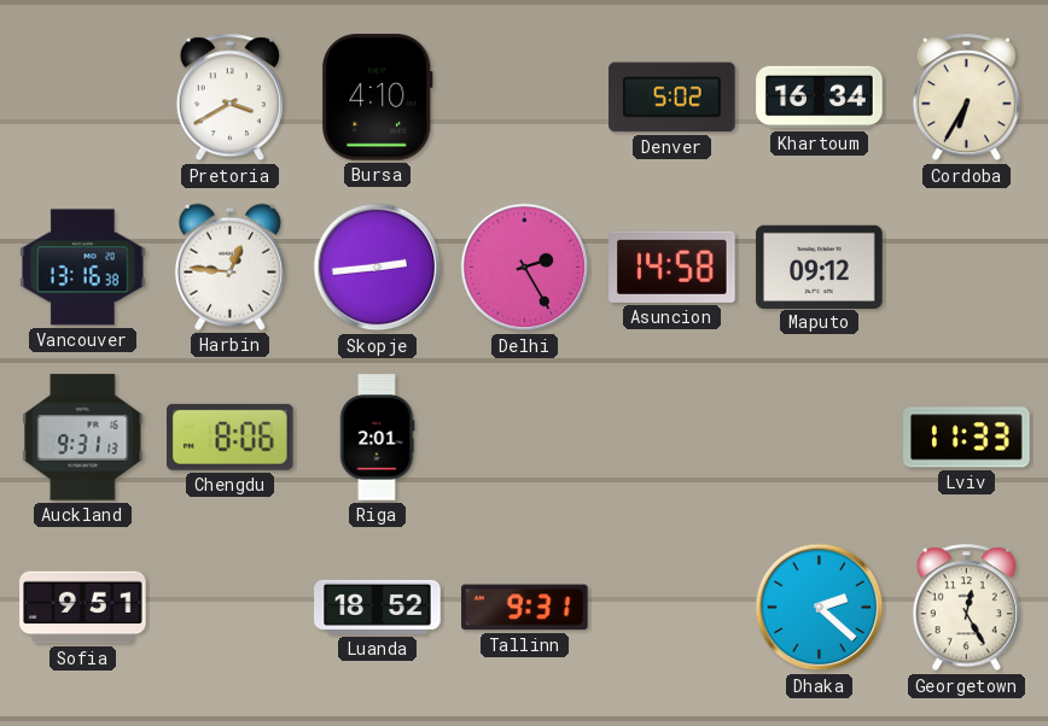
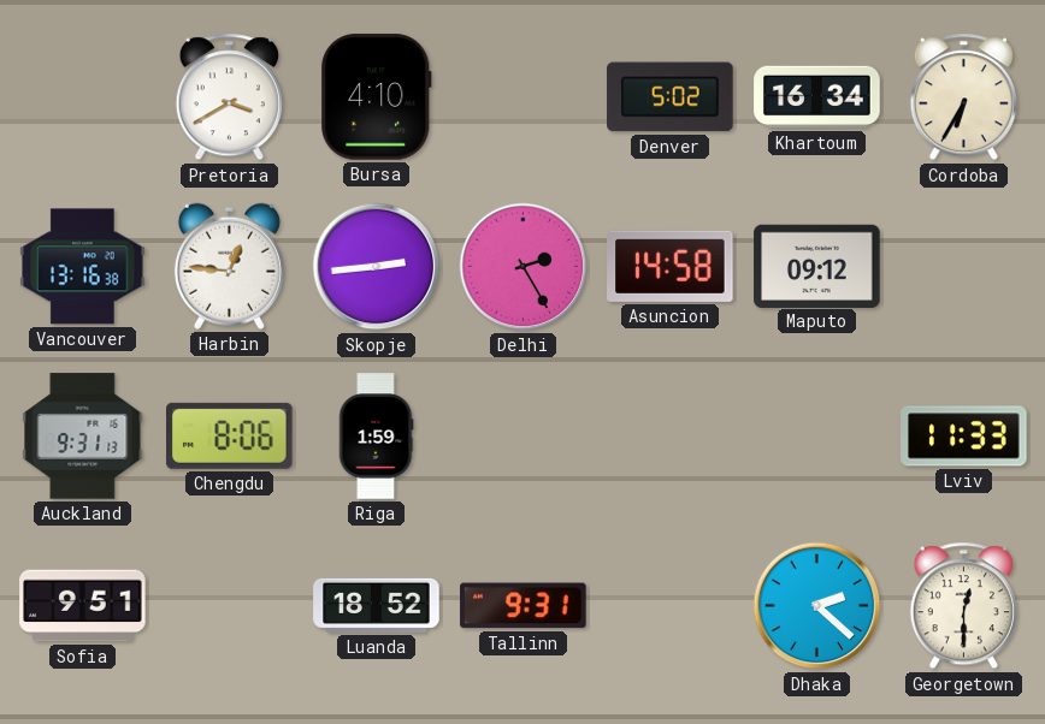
Riga: 2:01 -> 1:59 (376, 437)
Georgetown: 12:25 -> 12:30 (963, 606)
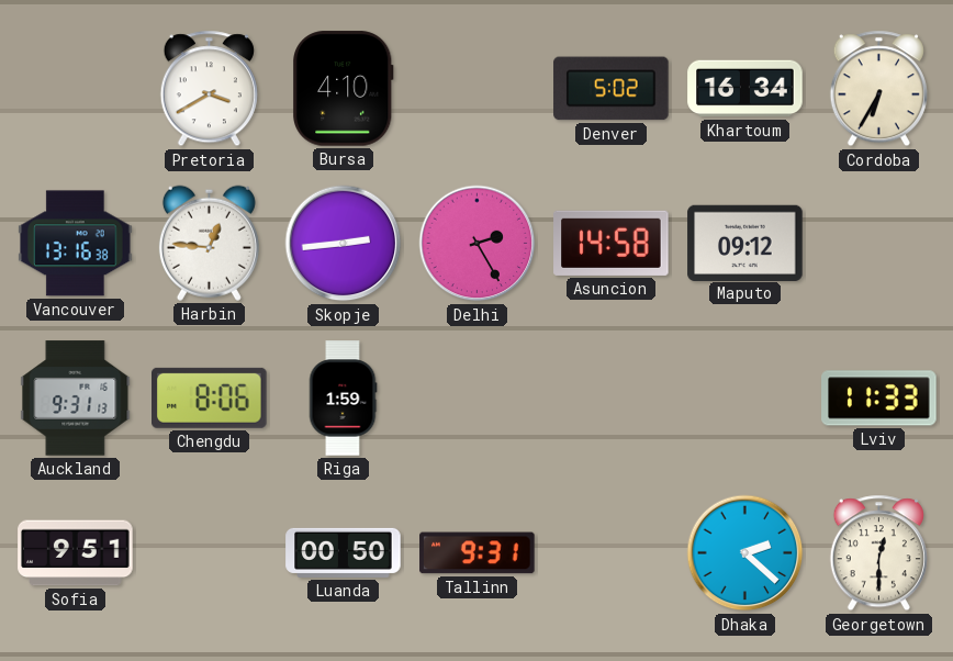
Luanda: 18:52 -> 00:50 (344, 552)
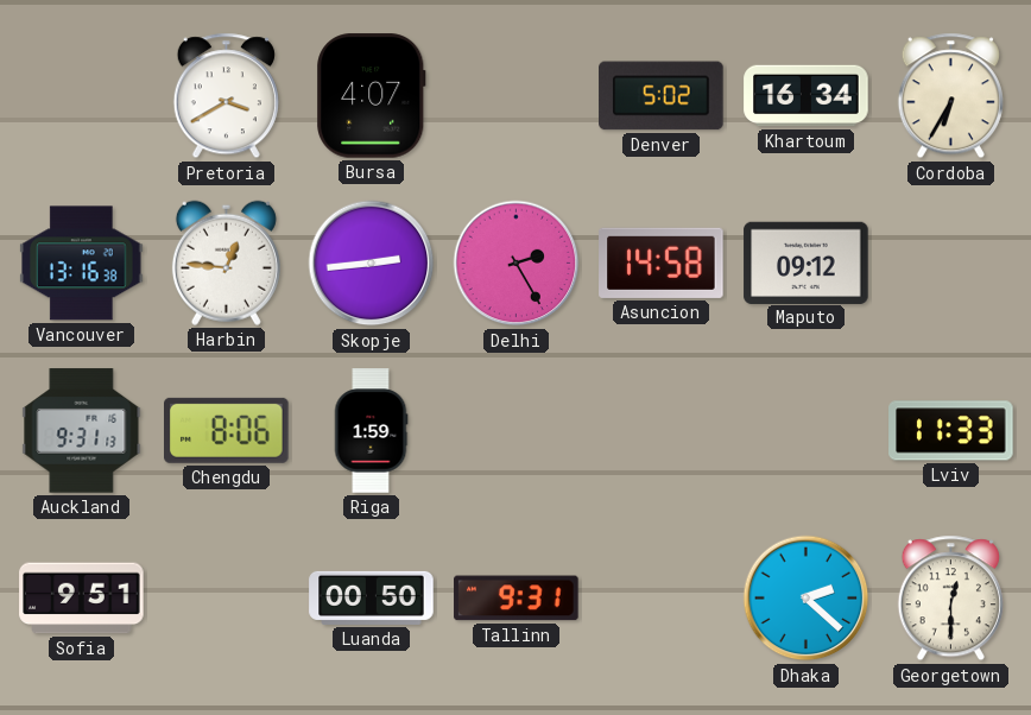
Bursa: 4:10 -> 4:07 (372, 96)
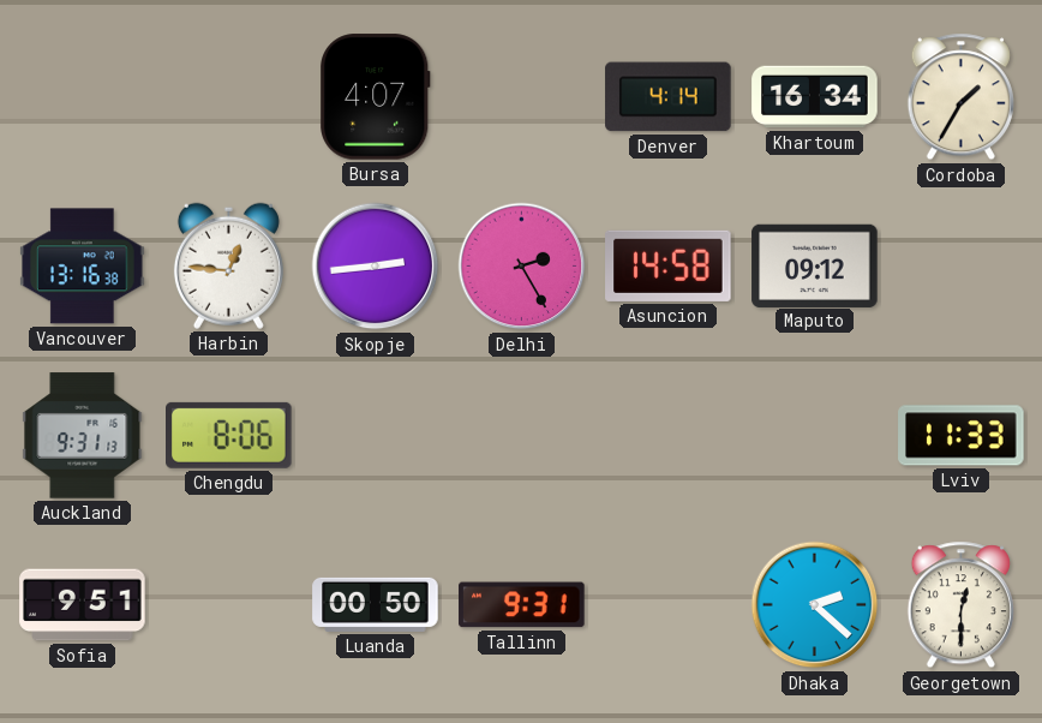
Pretoria: 3:40 -> none (226, 96)
Denver: 5:02 -> 4:14 (669, 97)
Cordoba: 6:35 -> 1:35 (960, 97)
Riga: 1:59 -> none (371, 431)
